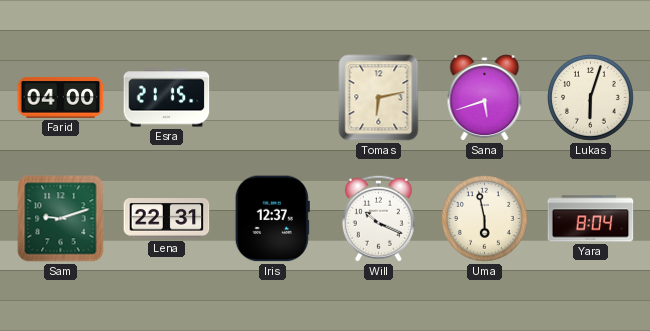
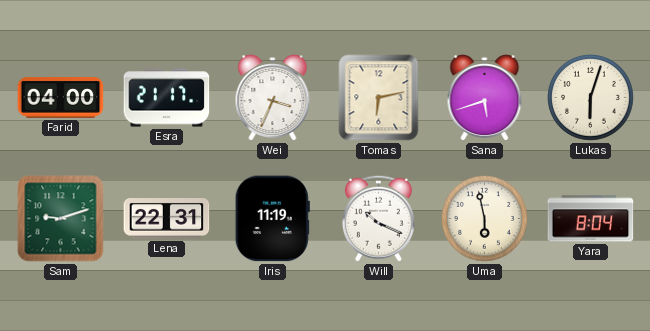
Esra: 21:15 -> 21:17 (167, 98)
Wei: none -> 3:34 (273, 98)
Iris: 12:37 -> 11:19 (272, 219)
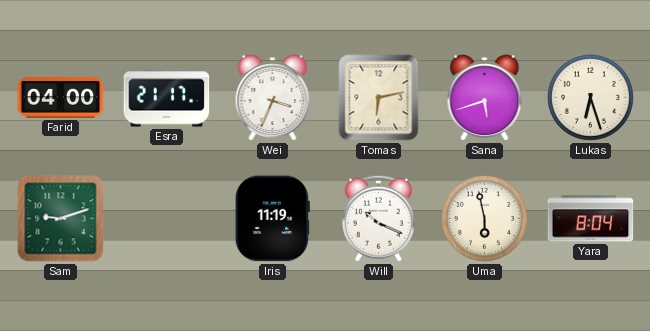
Lukas: 6:03 -> 6:27 (591, 98)
Lena: 22:31 -> none (167, 219)
